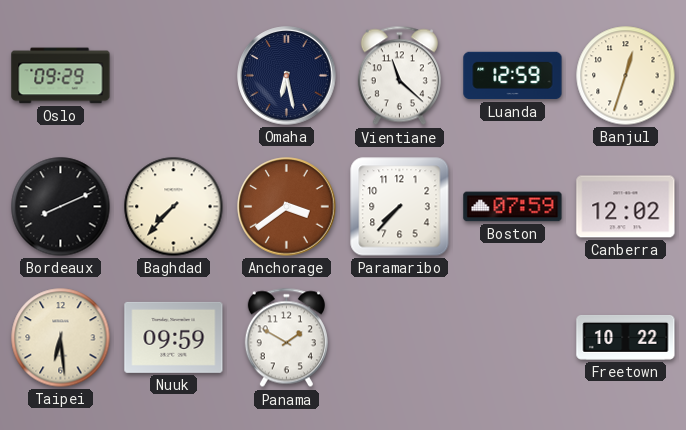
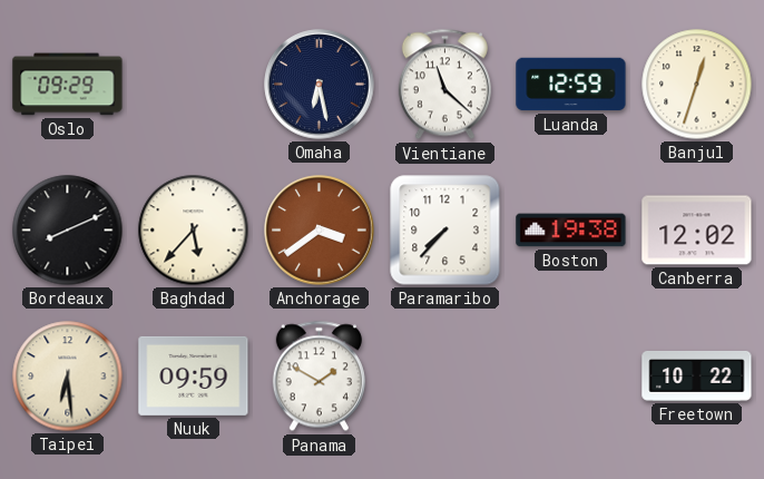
Baghdad: 7:37 -> 5:37 (194, 231)
Boston: 07:59 -> 19:38 (571, 231)
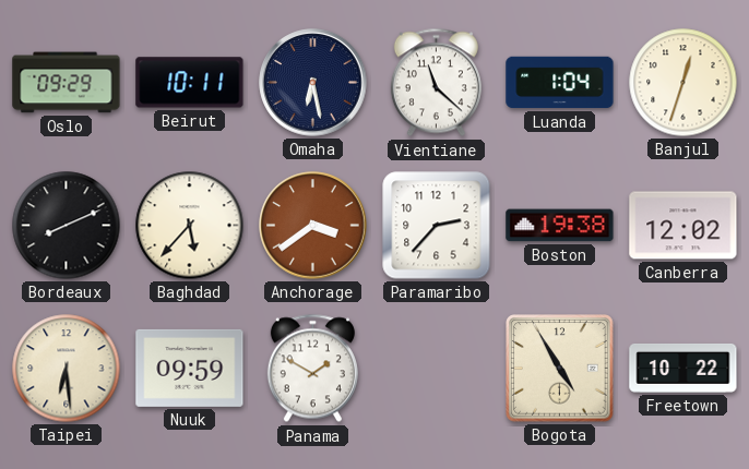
Beirut: none -> 10:11 (190, 83)
Luanda: 12:59 -> 1:04 (560, 83)
Paramaribo: 7:37 -> 2:37 (437, 226)
Bogota: none -> 4:55 (560, 369)
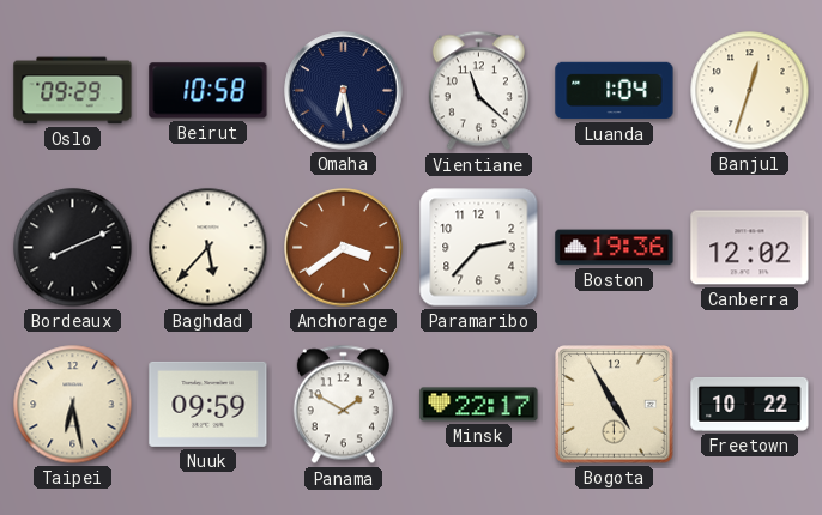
Beirut: 10:11 -> 10:58 (208, 91)
Boston: 19:38 -> 19:36 (615, 248)
Taipei: 6:29 -> 6:28 (73, 405)
Minsk: none -> 22:17 (479, 405)
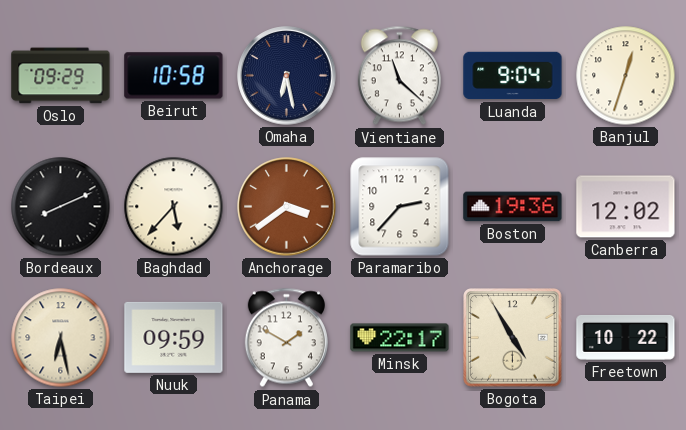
Luanda: 1:04 -> 9:04 (513, 76)
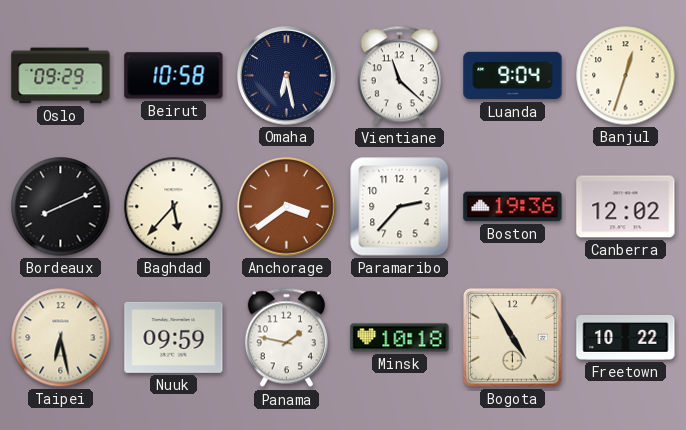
Panama: 1:50 -> 1:47 (286, 338)
Minsk: 22:17 -> 10:18 (400, 338)
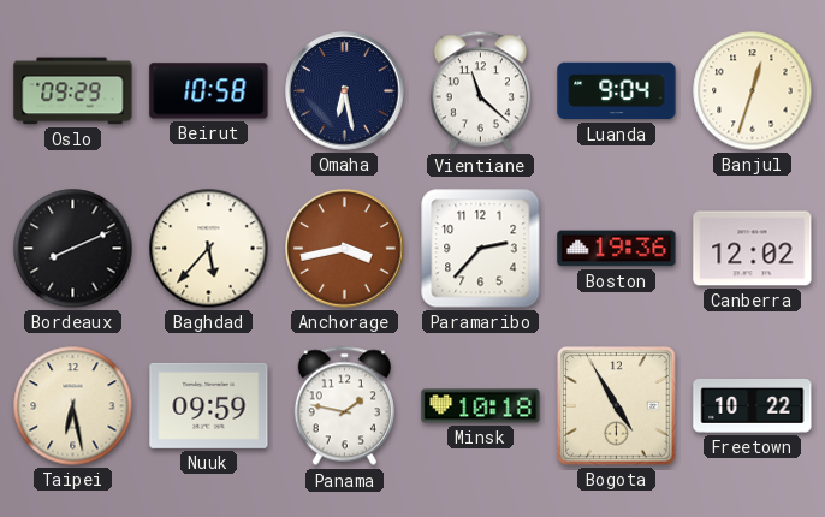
Anchorage: 3:39 -> 3:43 (345, 249)
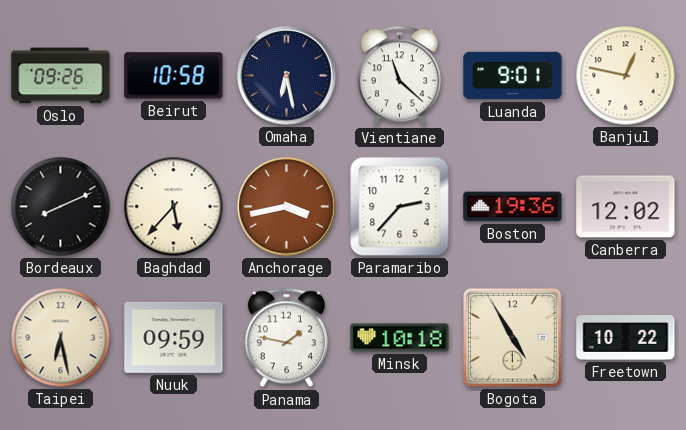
Oslo: 09:29 -> 09:26 (61, 76)
Luanda: 9:04 -> 9:01 (513, 76)
Banjul: 12:33 -> 12:47 (626, 76)
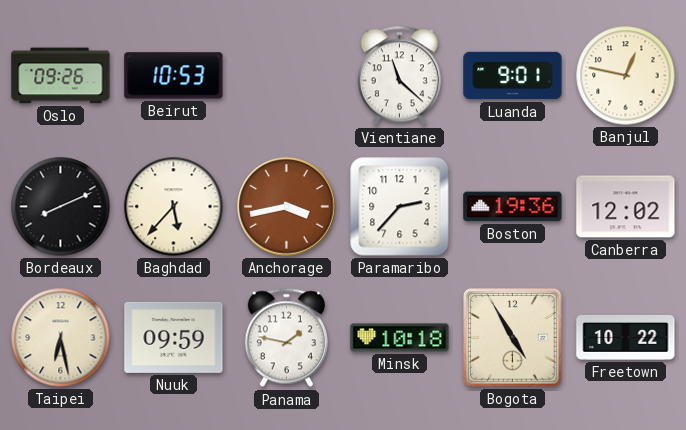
Beirut: 10:58 -> 10:53 (174, 76)
Omaha: 6:28 -> none (287, 76)
